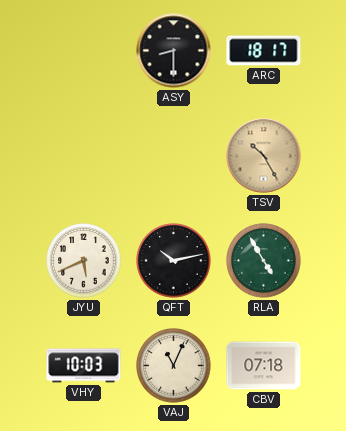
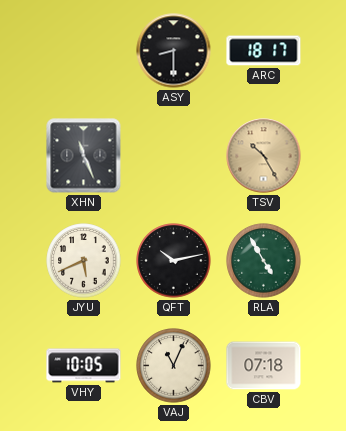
XHN: none -> 11:26 (84, 156)
VHY: 10:03 -> 10:05 (84, 366)
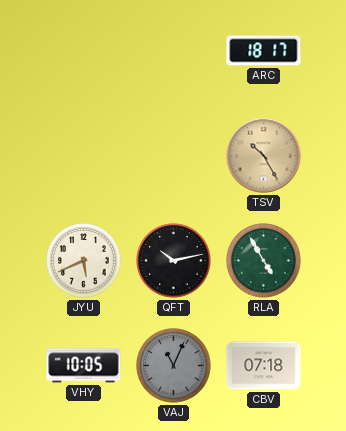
ASY: 8:30 -> none (174, 51)
XHN: 11:26 -> none (84, 156)
VAJ dial: cream -> grey (174, 366)
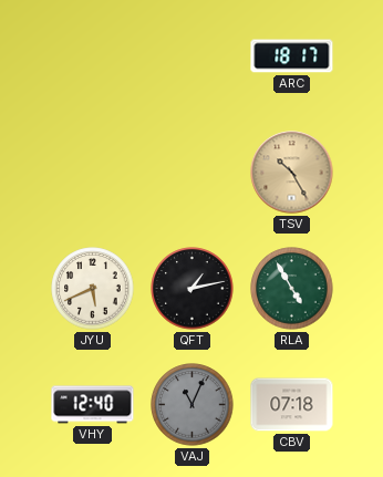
QFT: 10:13 -> 1:13 (193, 289)
VHY: 10:05 -> 12:40 (93, 405)
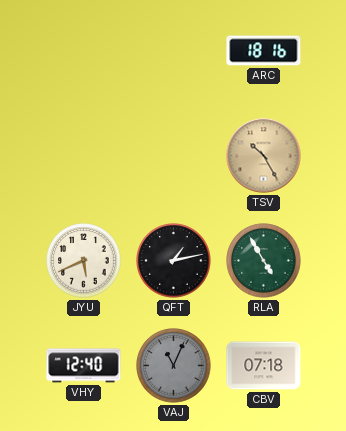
ARC: 18:17 -> 18:16 (264, 51)
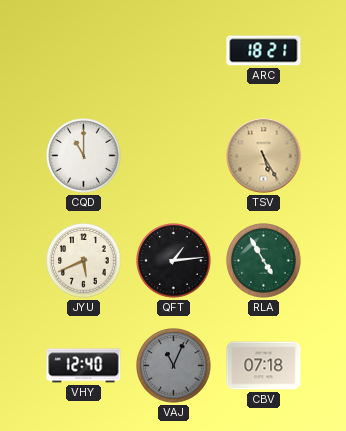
ARC: 18:16 -> 18:21 (264, 51)
CQD: none -> 11:00 (84, 156)
TSV: 10:25 -> 5:25 (264, 156)
QFT: 1:13 -> 1:14 (174, 261)
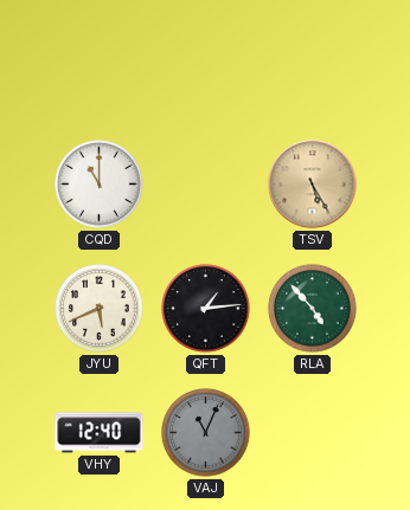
ARC: 18:21 -> none (264, 51)
RLA: 4:55 -> 4:53 (313, 309)
CBV: 07:18 -> none (264, 366)
